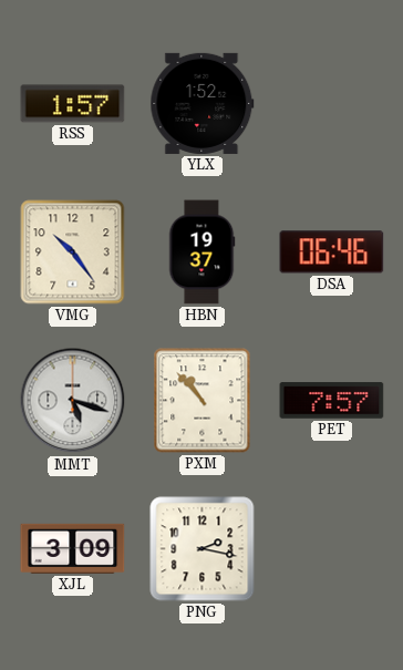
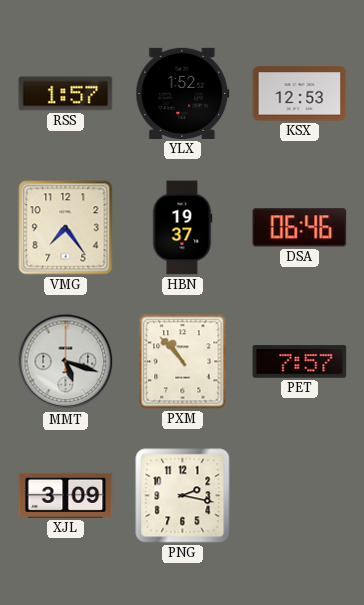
KSX: none -> 12:53 (300, 94)
VMG: 10:24 -> 7:24 (66, 228)
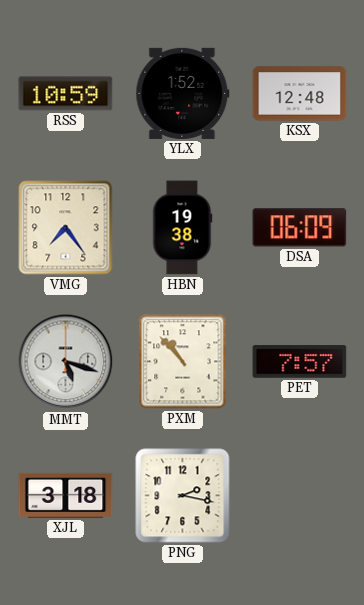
RSS: 1:57 -> 10:59 (66, 94)
KSX: 12:53 -> 12:48 (300, 94)
HBN: 19:37 -> 19:38 (182, 228)
DSA: 06:46 -> 06:09 (300, 228)
XJL: 3:09 -> 3:18 (66, 495)
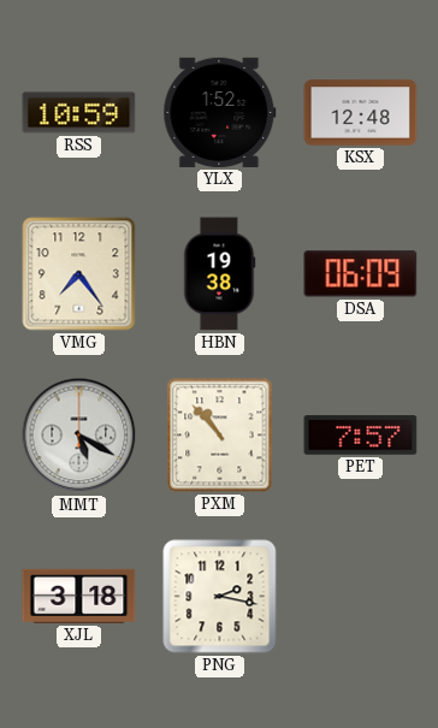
MMT: 5:18 -> 5:20 (79, 436)
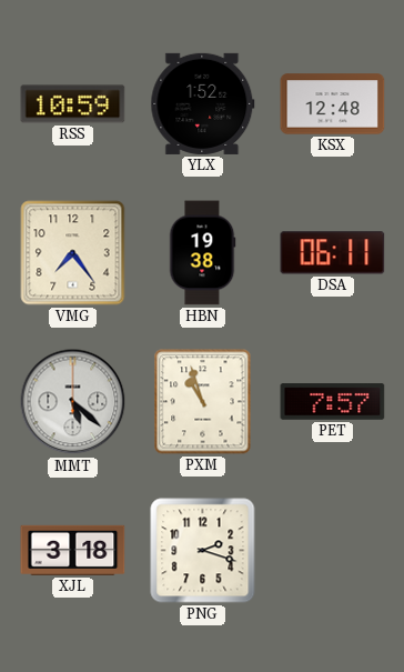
DSA: 06:09 -> 06:11 (333, 253)
MMT: 5:20 -> 5:22 (73, 402)
PXM: 10:53 -> 10:57 (203, 402)
PNG: 2:17 -> 2:18 (203, 551)
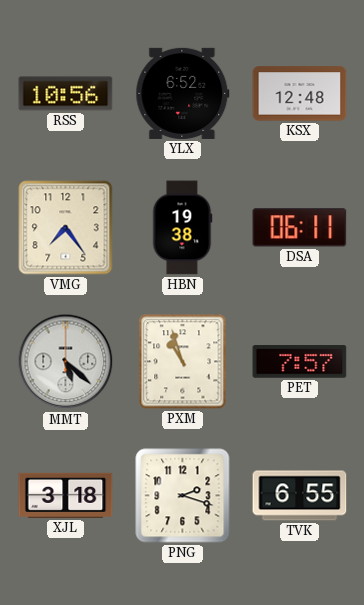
RSS: 10:59 -> 10:56 (66, 94)
YLX: 1:52 -> 6:52 (183, 93)
TVK: none -> 6:55 (300, 496)
